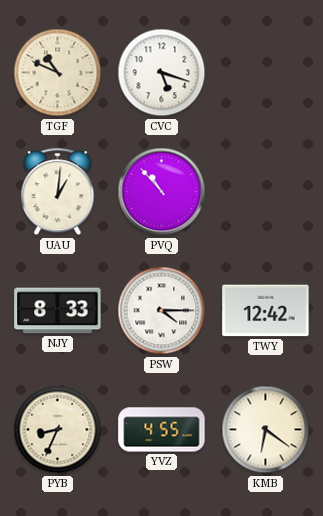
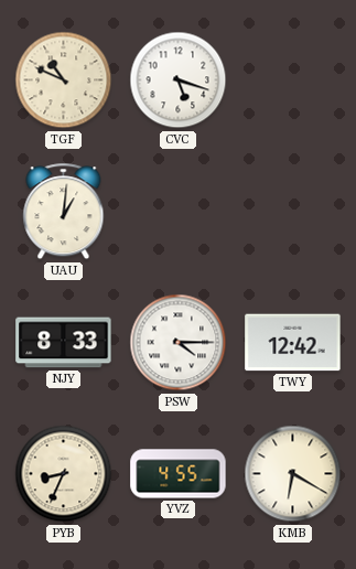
PVQ: 10:53 -> none (162, 192)
KMB: 6:21 -> 6:20 (293, 474)
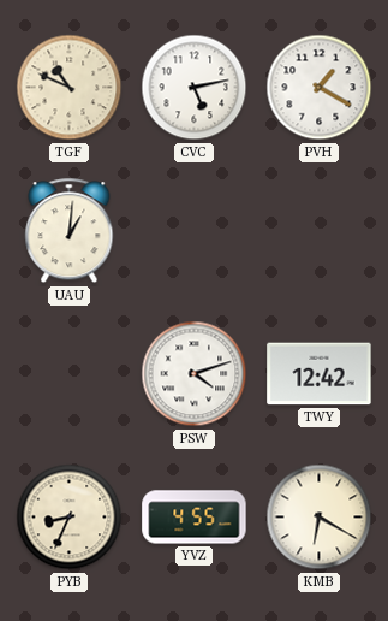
CVC: 5:18 -> 5:13 (195, 88)
PVH: none -> 1:20 (320, 88)
NJY: 8:33 -> none (64, 343)
PSW: 4:15 -> 4:12 (195, 374)
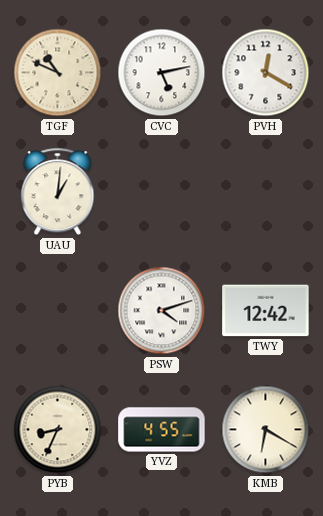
PVH: 1:20 -> 12:20 (266, 73)
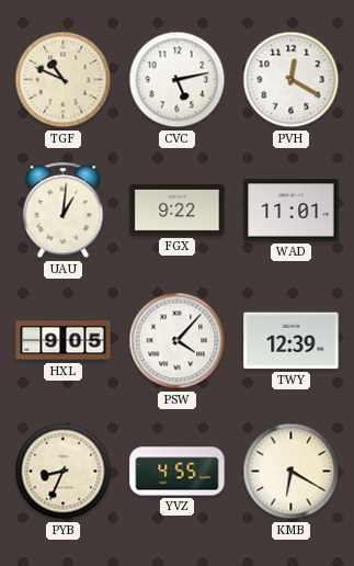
FGX: none -> 9:22 (178, 210)
WAD: none -> 11:01 (292, 211)
HXL: none -> 9:05 (64, 341)
PSW: 4:12 -> 4:07 (178, 341)
TWY: 12:42 -> 12:39 (292, 341)
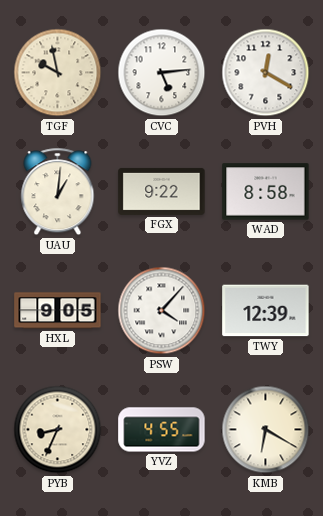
TGF: 10:49 -> 9:58 (58, 73)
CVC: 5:13 -> 5:14 (162, 73)
WAD: 11:01 -> 8:58 (266, 192)
